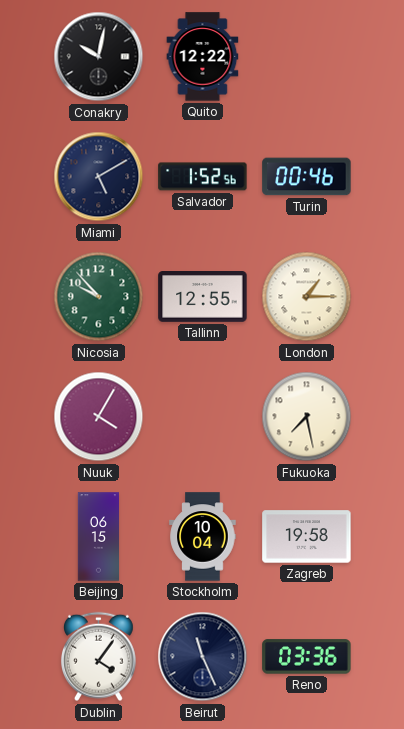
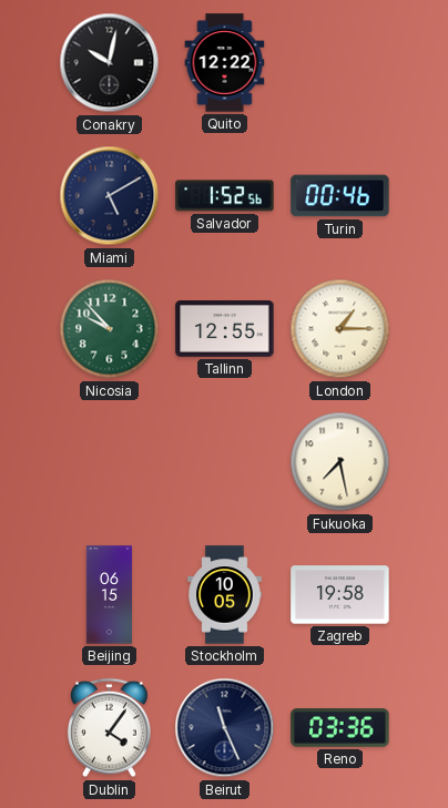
Nuuk: 4:05 -> none (99, 417)
Stockholm: 10:04 -> 10:05 (225, 595)
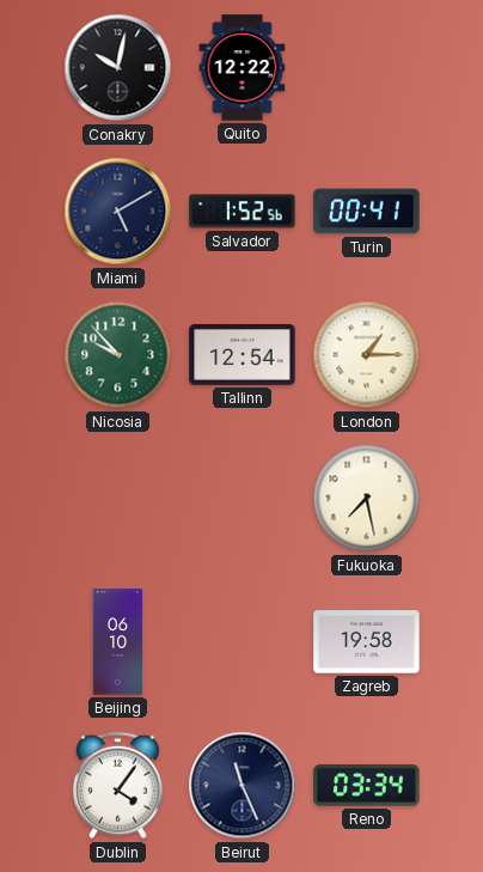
Turin: 00:46 -> 00:41 (367, 212)
Tallinn: 12:55 -> 12:54 (243, 355)
Beijing: 06:15 -> 06:10 (118, 642)
Stockholm: 10:05 -> none (225, 595)
Reno: 03:36 -> 03:34 (367, 786)
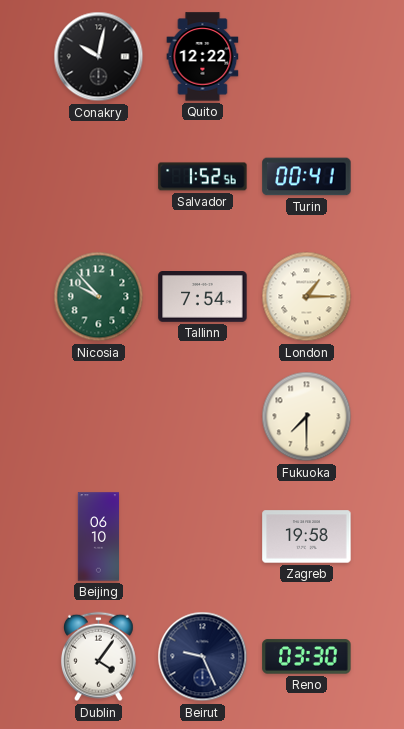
Miami: 5:10 -> none (118, 212)
Tallinn: 12:54 -> 7:54 (203, 297)
Fukuoka: 7:28 -> 7:30 (307, 417)
Beirut: 11:26 -> 9:26 (203, 657)
Reno: 03:34 -> 03:30 (307, 657)
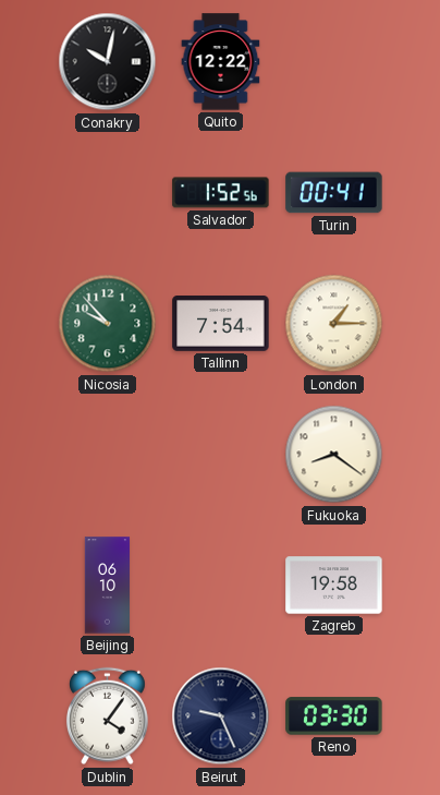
Fukuoka: 7:30 -> 8:21 (334, 455)
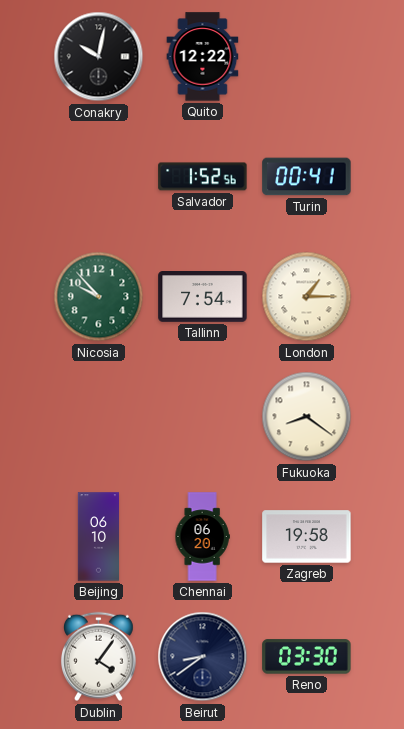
Chennai: none -> 06:20 (202, 537)
Beirut: 9:26 -> 8:39 (203, 657)
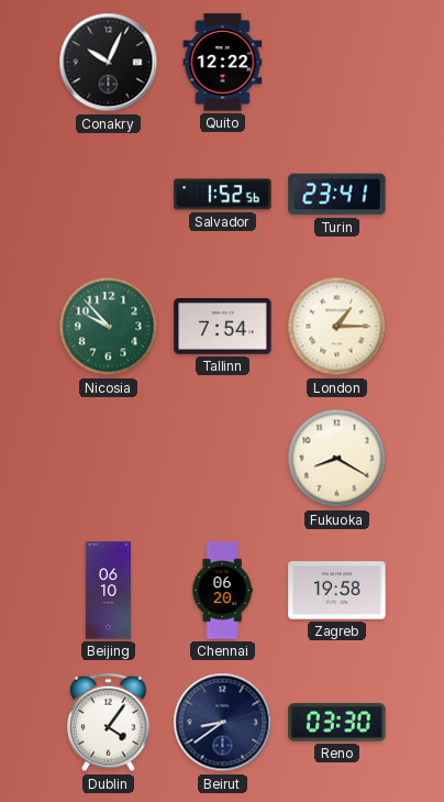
Conakry: 10:02 -> 10:04 (109, 63)
Turin: 00:41 -> 23:41 (337, 195)
Fukuoka: 8:21 -> 8:20 (337, 459)
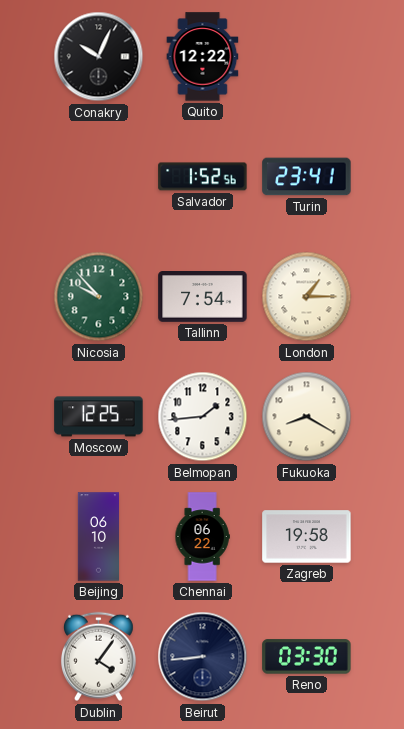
Moscow: none -> 12:25 (99, 417)
Belmopan: none -> 1:44 (203, 417)
Chennai: 06:20 -> 06:22 (202, 537)
Beirut: 8:39 -> 8:44 (203, 657)
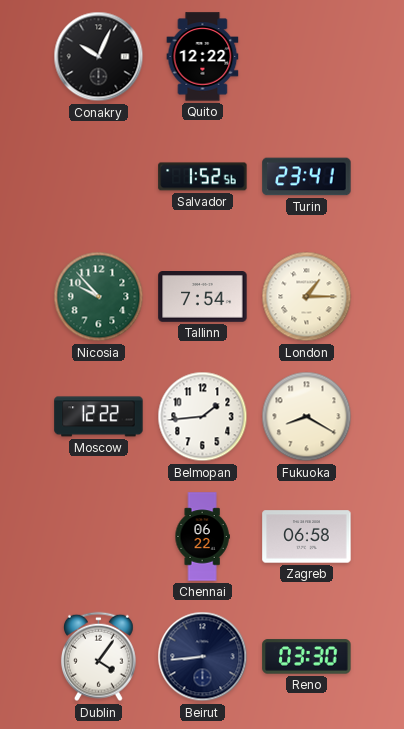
Moscow: 12:25 -> 12:22 (99, 417)
Beijing: 06:10 -> none (99, 537)
Zagreb: 19:58 -> 06:58 (307, 537)
